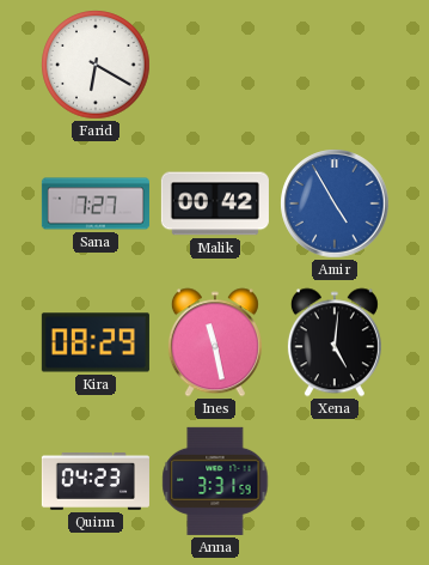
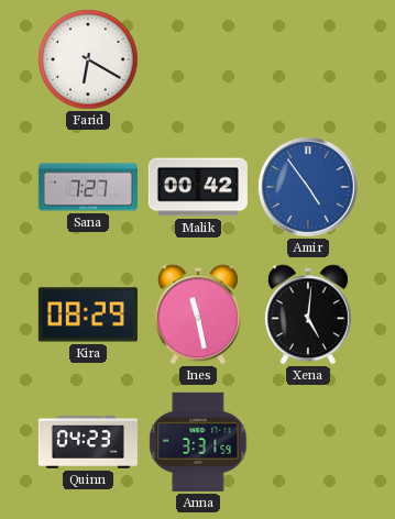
Amir: 4:55 -> 4:54 (308, 187)
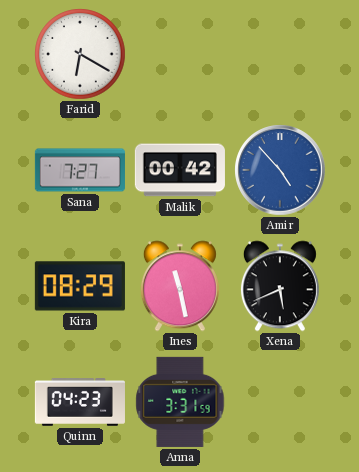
Amir: 4:54 -> 4:53 (280, 170)
Xena: 5:01 -> 5:41 (280, 286)
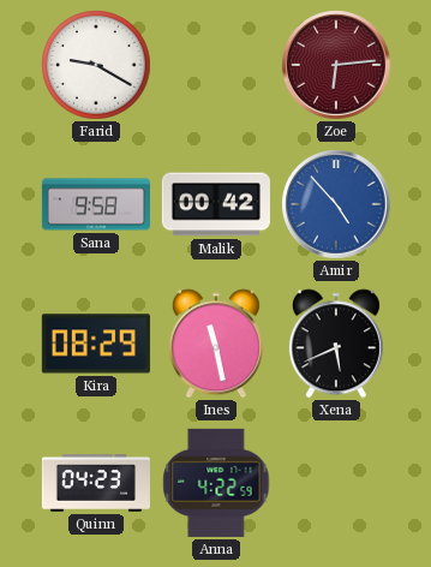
Farid: 6:20 -> 9:20 (96, 65)
Zoe: none -> 6:14 (336, 65)
Sana: 7:27 -> 9:58 (96, 204)
Anna: 3:31 -> 4:22 (216, 483)
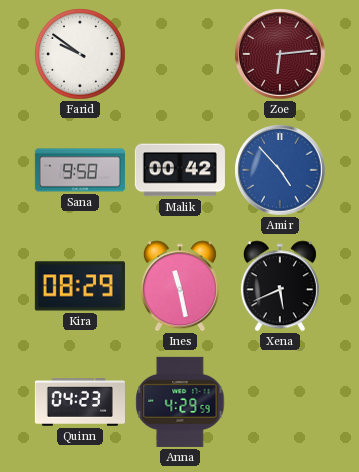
Farid: 9:20 -> 9:51 (80, 54)
Anna: 4:22 -> 4:29 (180, 402)
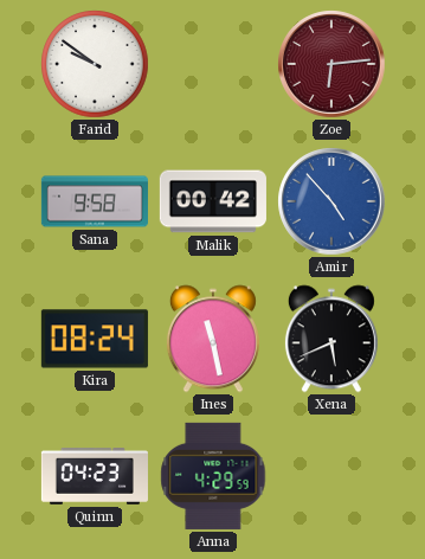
Kira: 08:29 -> 08:24 (95, 339)
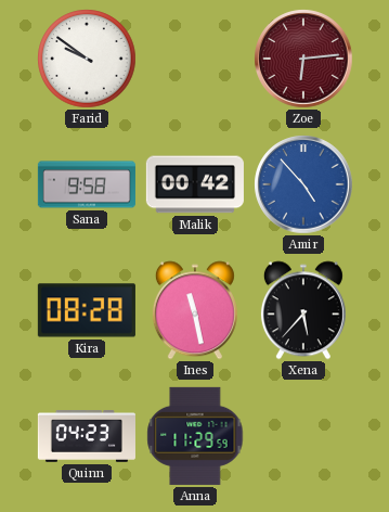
Kira: 08:24 -> 08:28 (87, 310)
Xena: 5:41 -> 5:37 (303, 310)
Anna: 4:29 -> 11:29 (195, 436)
